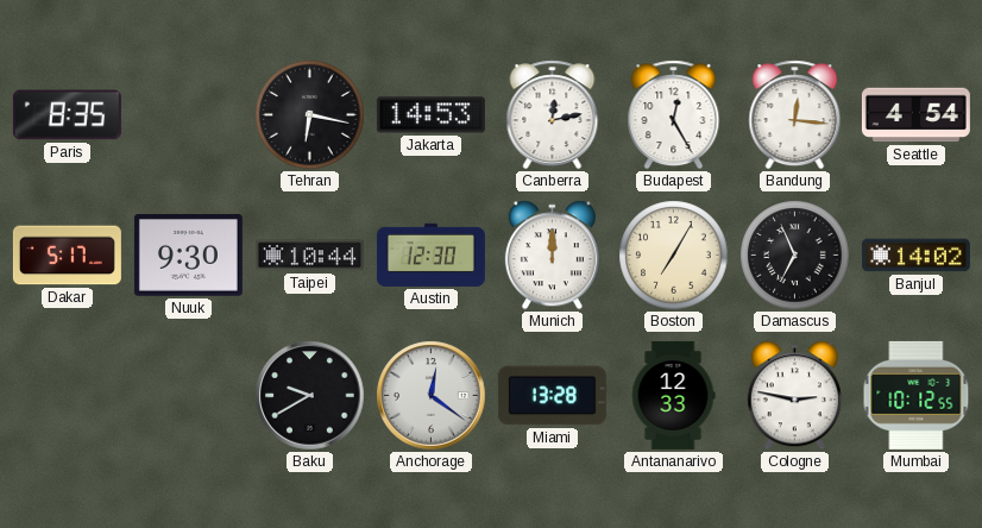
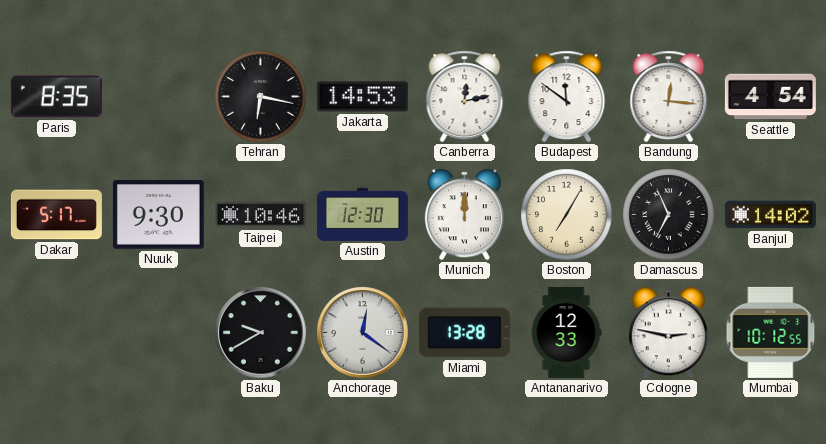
Budapest: 12:25 -> 11:51 (567, 97)
Taipei: 10:44 -> 10:46 (260, 215)
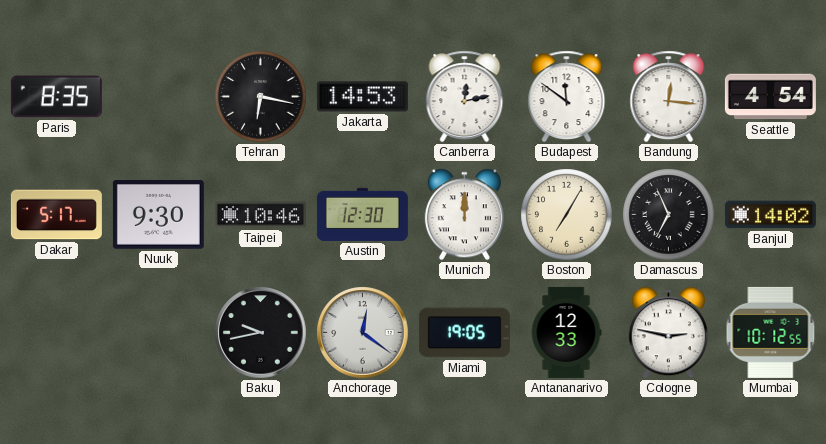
Baku: 9:40 -> 9:43 (261, 333)
Miami: 13:28 -> 19:05 (464, 333)
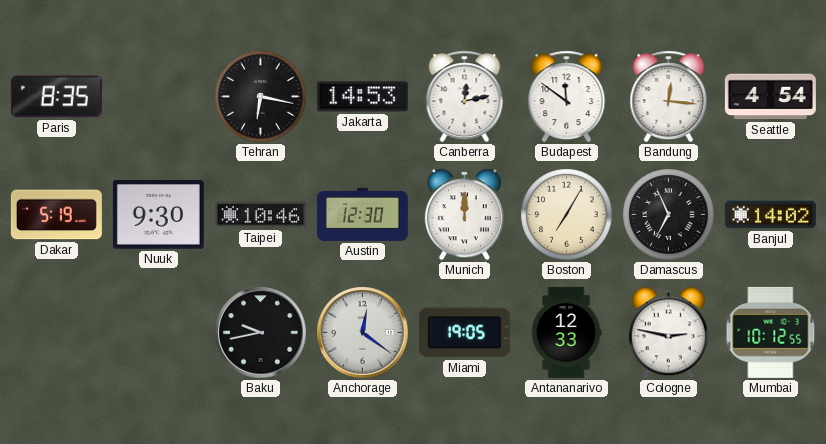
Dakar: 5:17 -> 5:19 (56, 215)
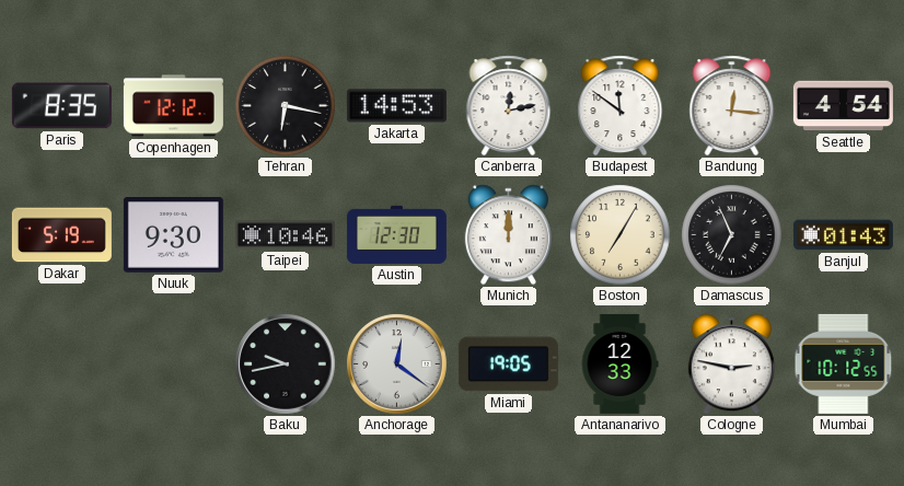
Copenhagen: none -> 12:12 (173, 106)
Banjul: 14:02 -> 01:43 (843, 235)
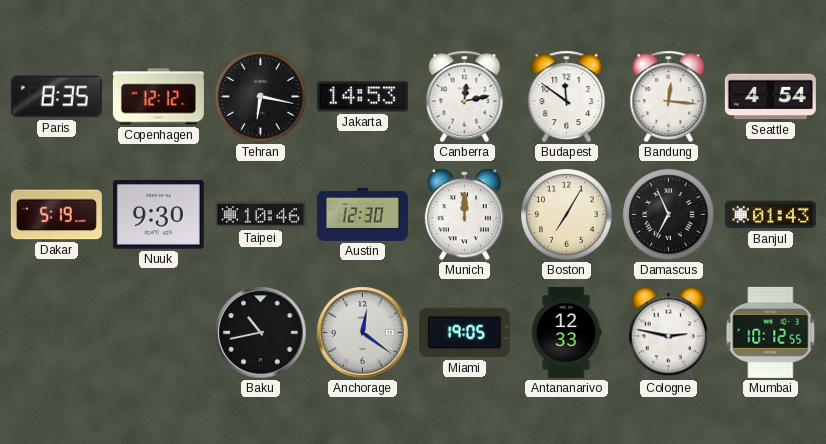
Baku: 9:43 -> 10:43 (261, 333)
